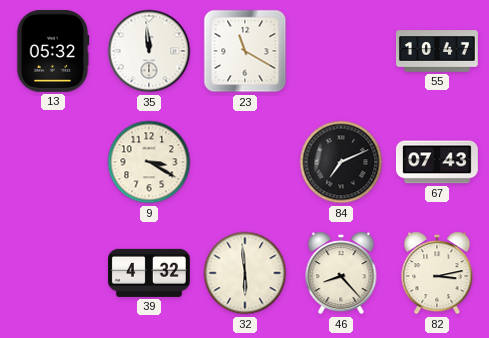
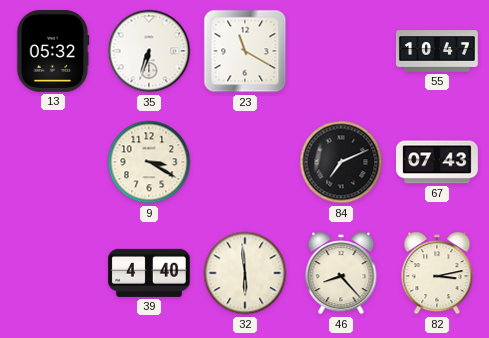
35: 11:59 -> 6:33 (149, 51)
39: 4:32 -> 4:40 (149, 273)
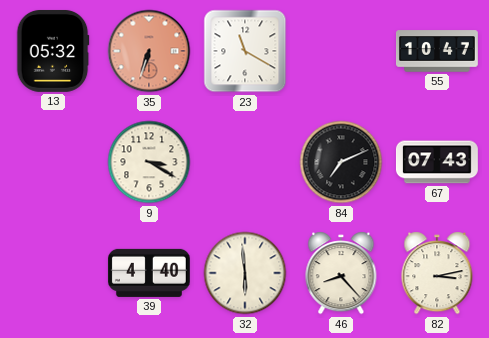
35 dial: white -> salmon (149, 51)
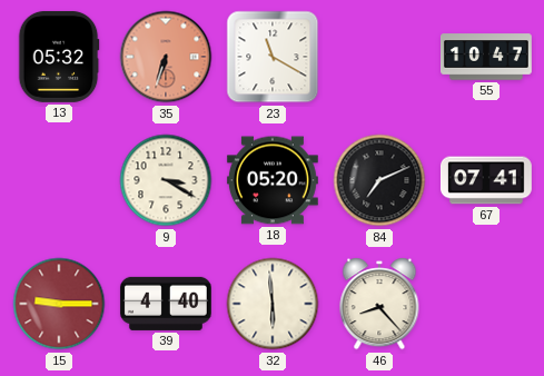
18: none -> 05:20 (273, 180)
67: 07:43 -> 07:41 (486, 180)
15: none -> 9:15 (59, 304)
82: 3:13 -> none (437, 273)
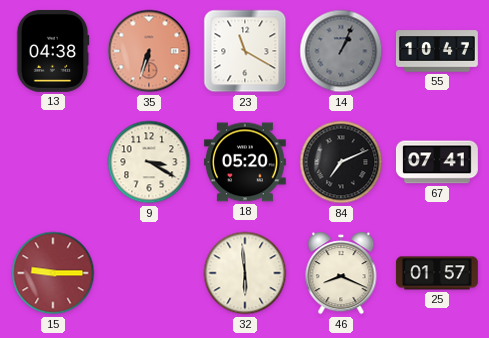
13: 05:32 -> 04:38 (53, 51)
14: none -> 1:04 (341, 51)
39: 4:40 -> none (166, 304)
46: 8:23 -> 8:19 (341, 273)
25: none -> 01:57 (437, 273)
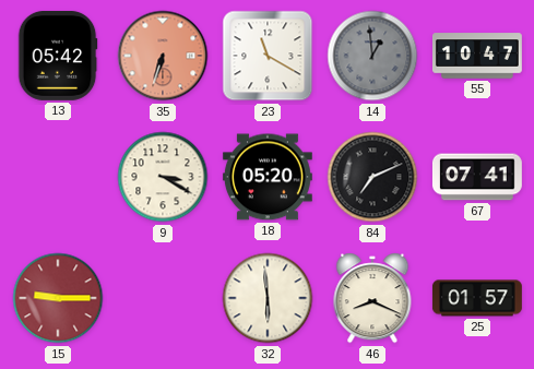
13: 04:38 -> 05:42 (58, 56)
14: 1:04 -> 12:59 (372, 56)
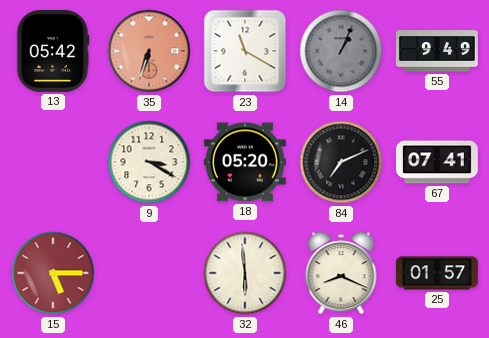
14: 12:59 -> 1:04 (341, 51)
55: 10:47 -> 9:49 (438, 51)
15: 9:15 -> 5:15 (53, 273)
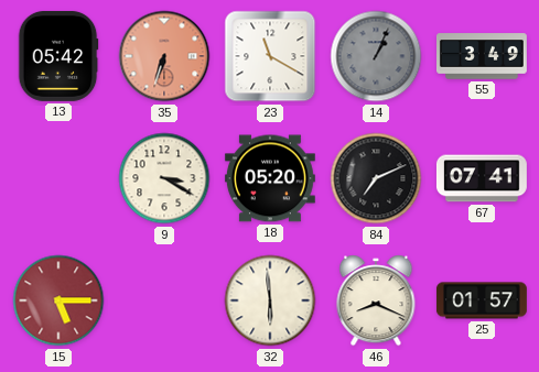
55: 9:49 -> 3:49 (483, 56)
